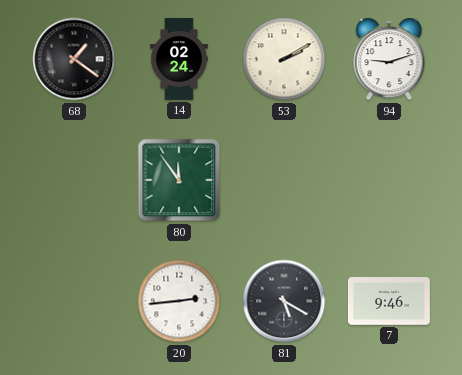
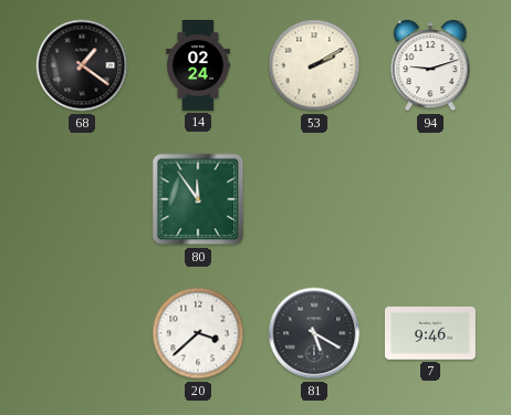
20: 2:44 -> 3:38 (198, 333)
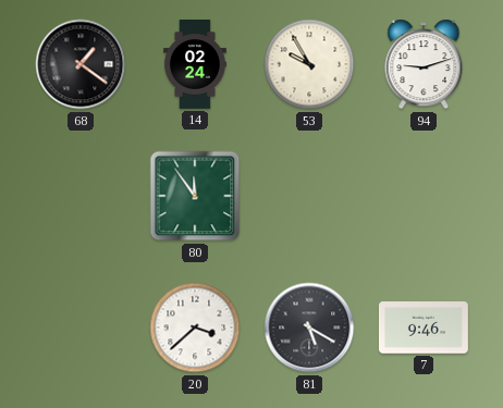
53: 2:10 -> 9:55 (309, 64)
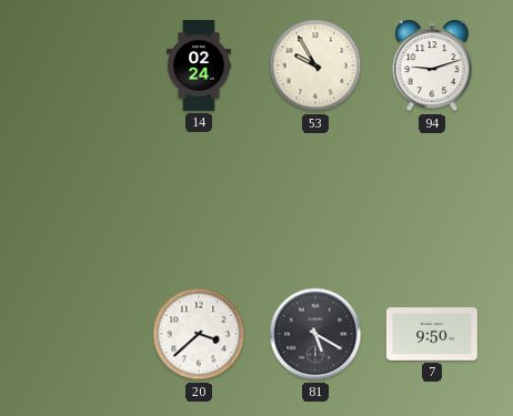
68: 1:21 -> none (81, 64)
80: 11:54 -> none (195, 196)
7: 9:46 -> 9:50 (432, 334)
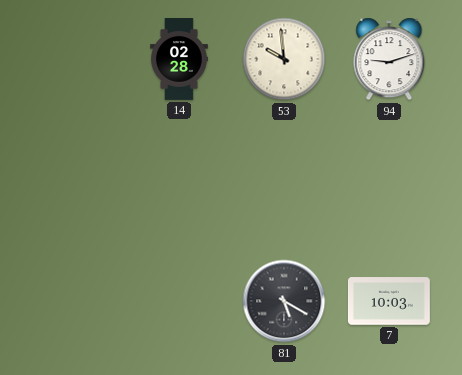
14: 02:24 -> 02:28 (180, 60)
53: 9:55 -> 9:59 (284, 59)
20: 3:38 -> none (199, 334)
7: 9:50 -> 10:03 (389, 301)
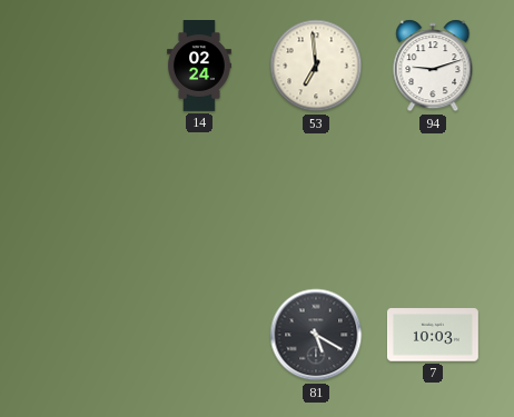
14: 02:28 -> 02:24 (200, 67)
53: 9:59 -> 6:59 (316, 66)
